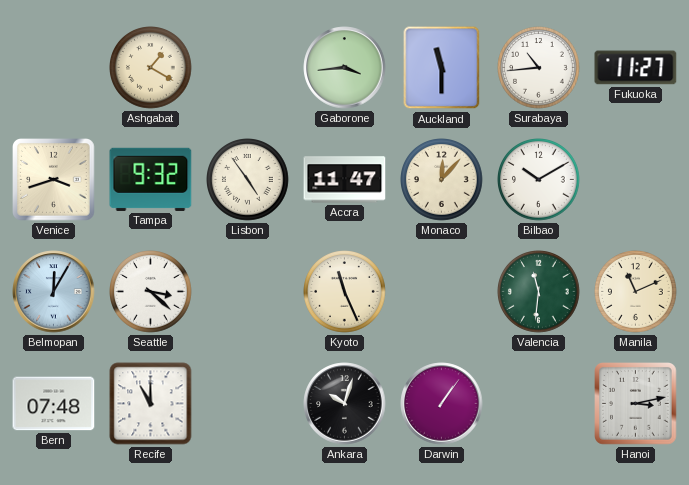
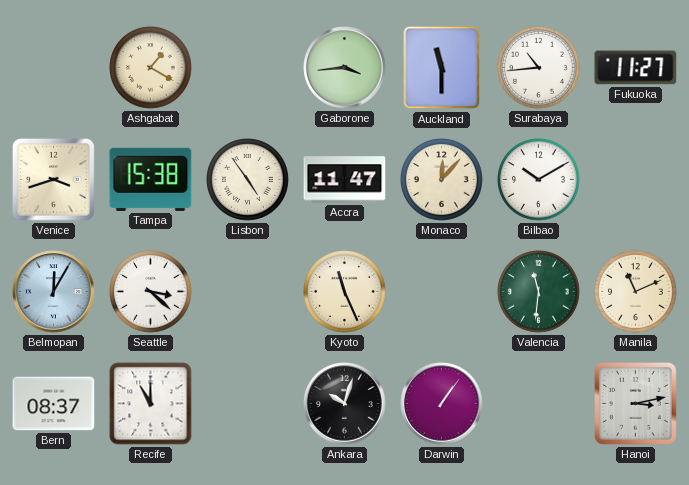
Tampa: 9:32 -> 15:38 (151, 179)
Bern: 07:48 -> 08:37 (54, 404)
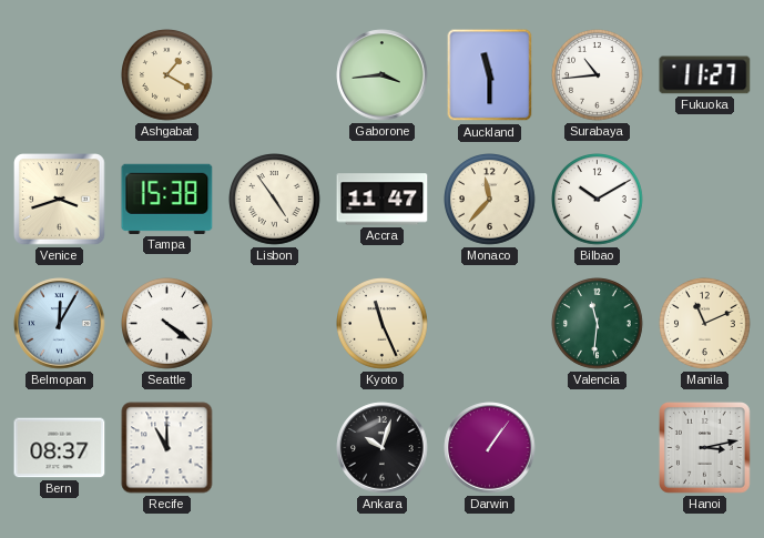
Monaco: 12:07 -> 11:37 (490, 200)
Seattle: 3:22 -> 4:21 (167, 324)
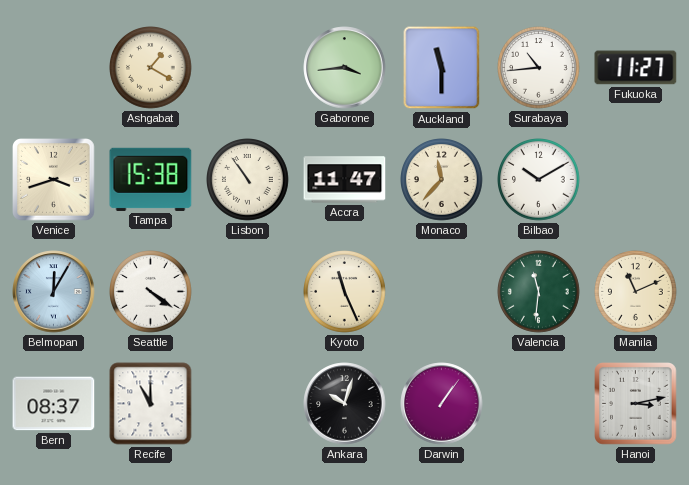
Lisbon: 4:54 -> 10:54 (248, 180)
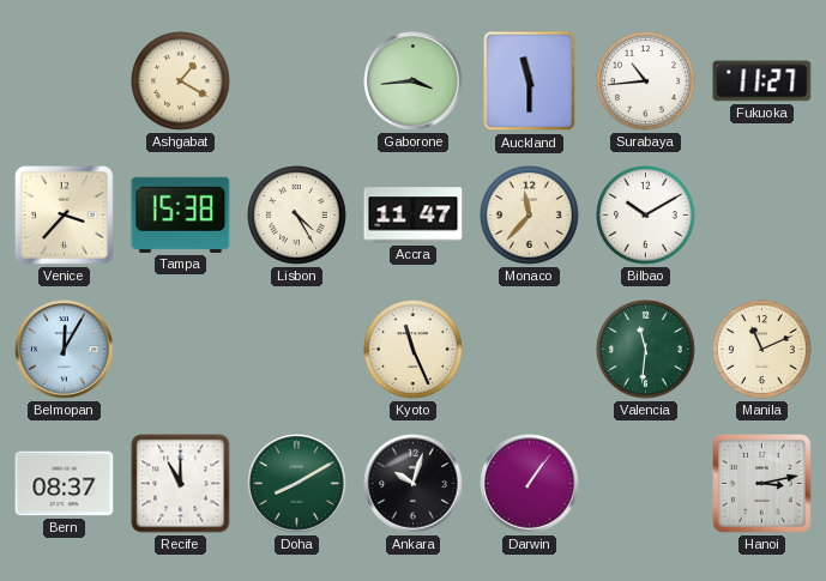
Venice: 3:42 -> 3:37 (65, 216)
Lisbon: 10:54 -> 4:25 (297, 216)
Seattle: 4:21 -> none (151, 292)
Doha: none -> 8:10 (297, 484)
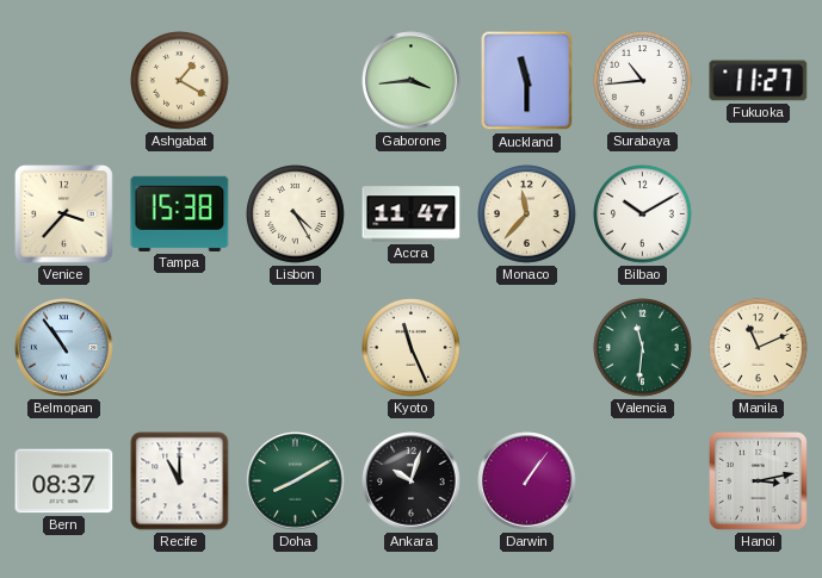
Belmopan: 12:05 -> 10:54 (64, 348)
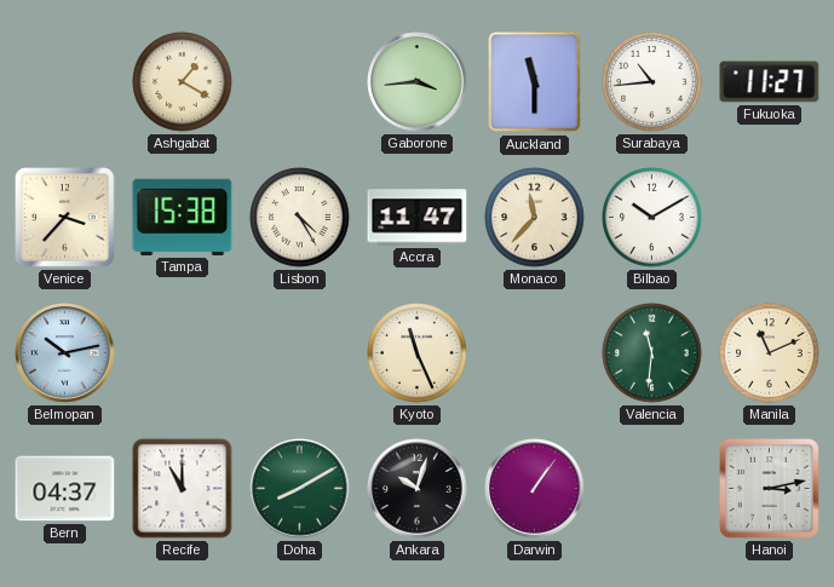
Belmopan: 10:54 -> 10:13 (65, 353)
Bern: 08:37 -> 04:37 (65, 489)
